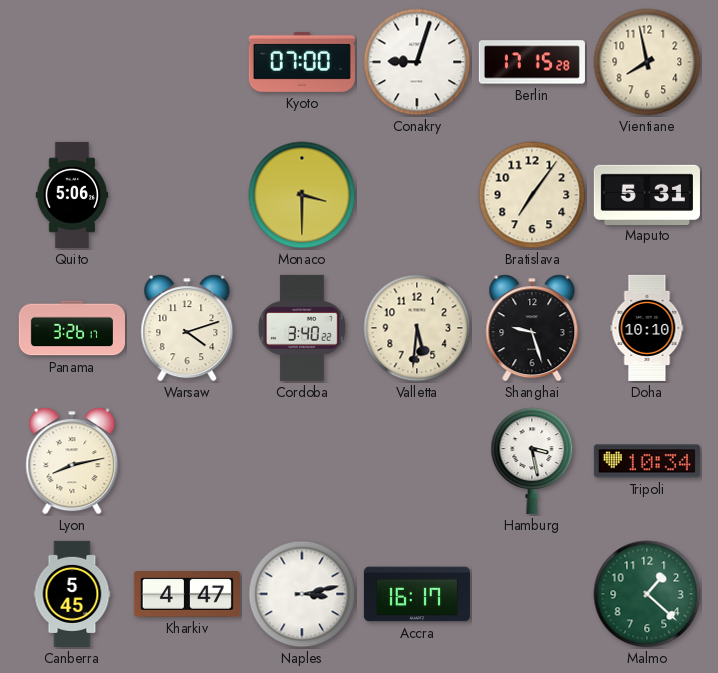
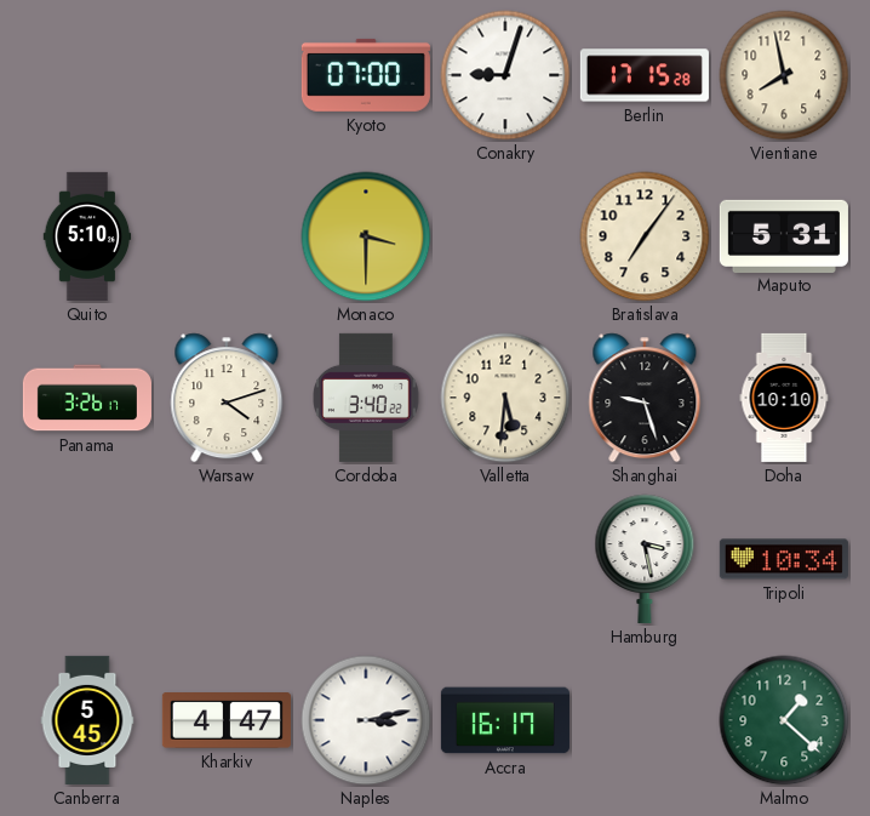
Quito: 5:06 -> 5:10 (87, 236)
Lyon: 8:13 -> none (72, 461)
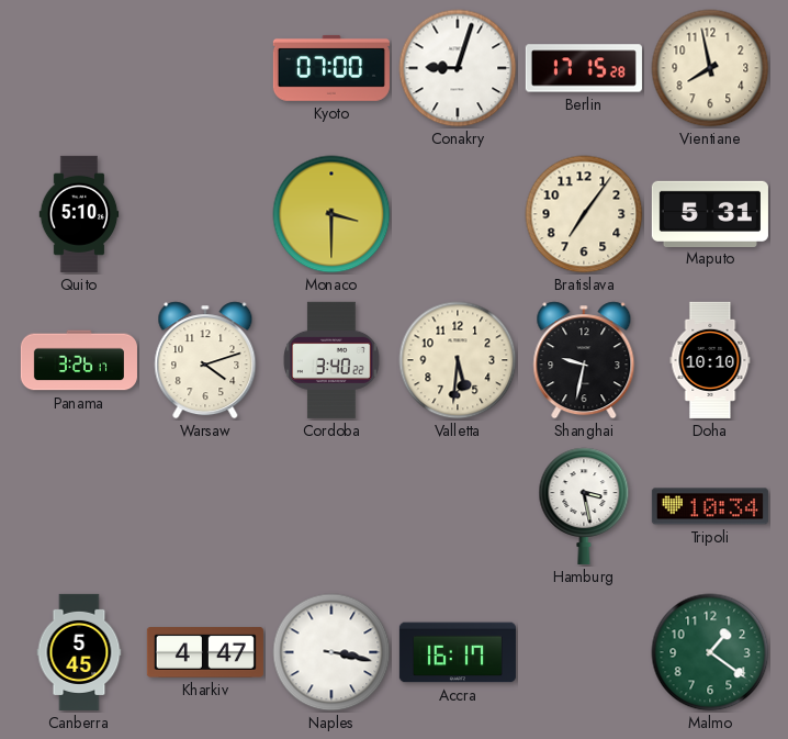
Shanghai: 9:27 -> 9:32 (584, 360)
Naples: 3:13 -> 3:17 (331, 652)
Malmo: 1:22 -> 1:21 (710, 652)
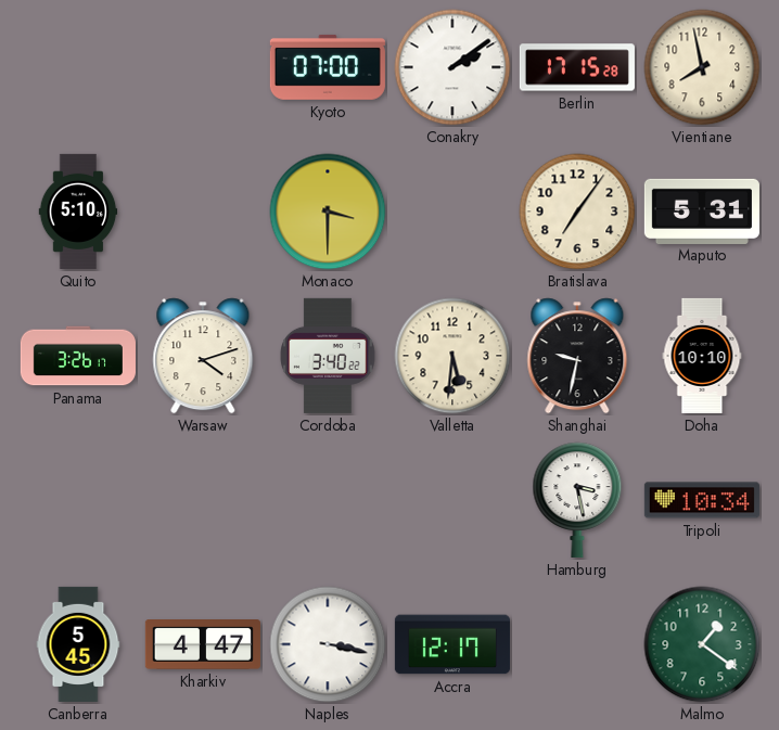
Conakry: 9:03 -> 2:09 (452, 67)
Accra: 16:17 -> 12:17 (452, 644)
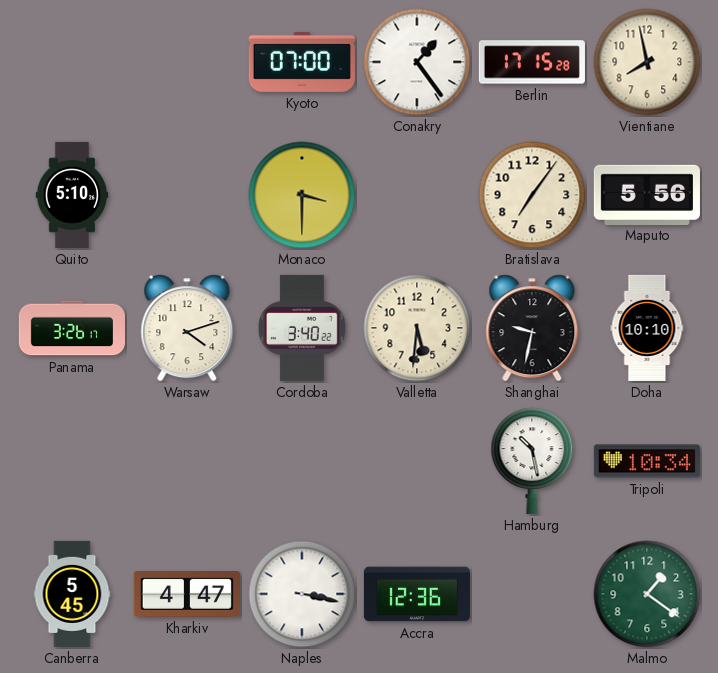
Conakry: 2:09 -> 1:24 (417, 62)
Maputo: 5:31 -> 5:56 (647, 194)
Hamburg: 3:28 -> 10:28 (532, 461)
Accra: 12:17 -> 12:36 (417, 594)
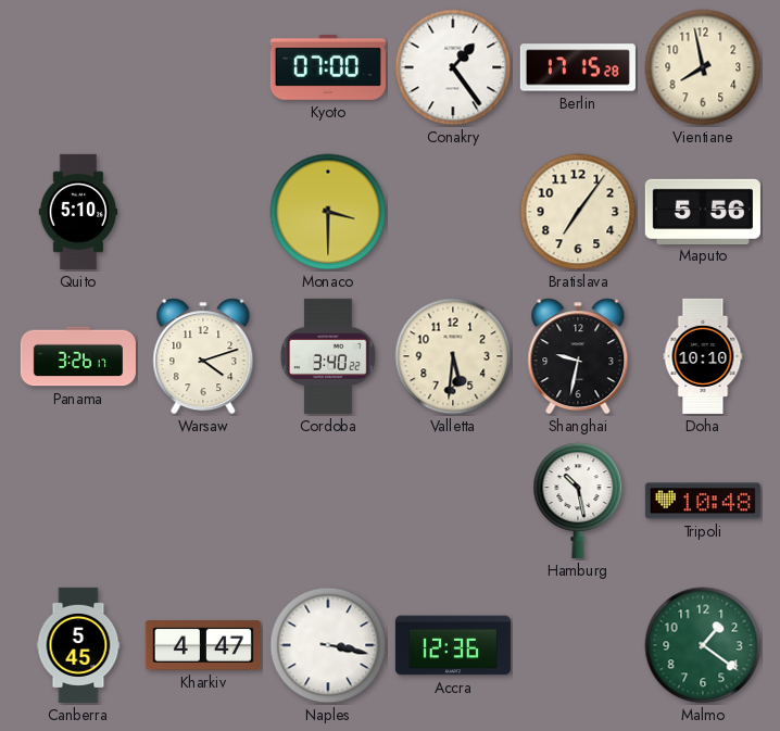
Tripoli: 10:34 -> 10:48 (703, 501)
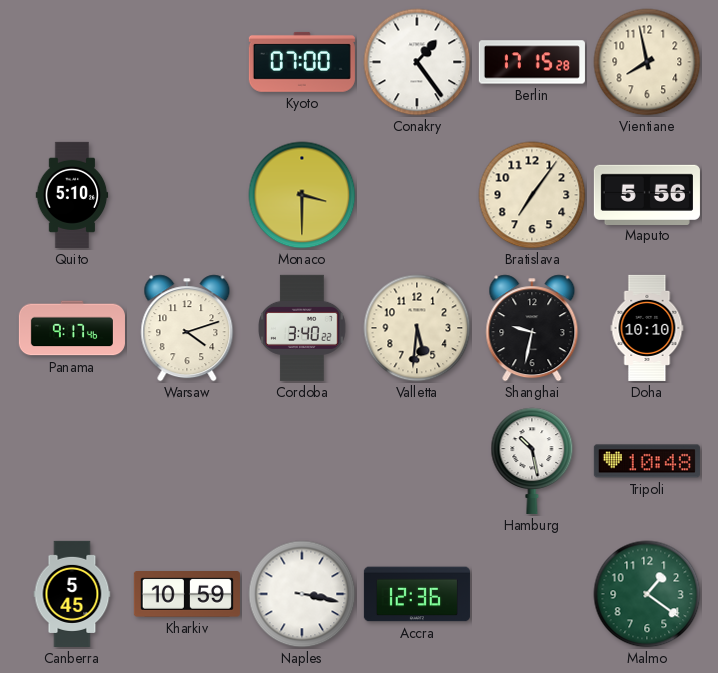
Panama: 3:26 -> 9:17 (72, 328)
Kharkiv: 4:47 -> 10:59 (187, 595)
